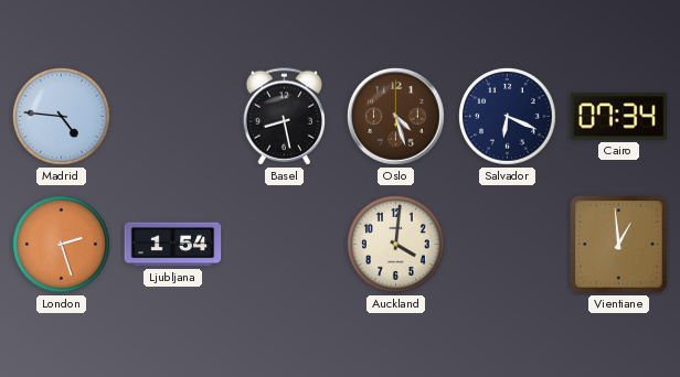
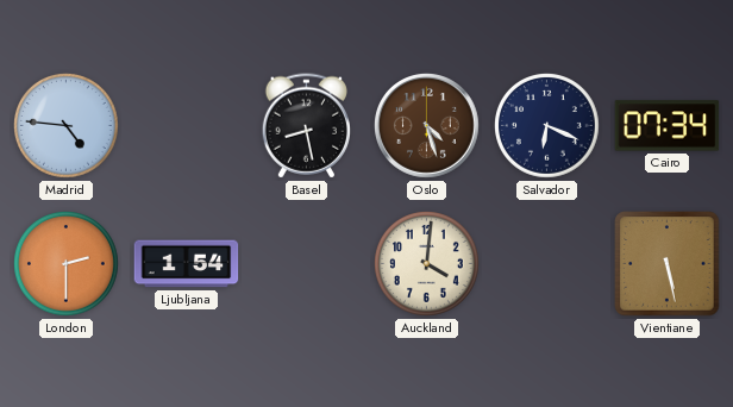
London: 2:27 -> 2:30 (67, 264)
Vientiane: 12:59 -> 5:28 (668, 264)
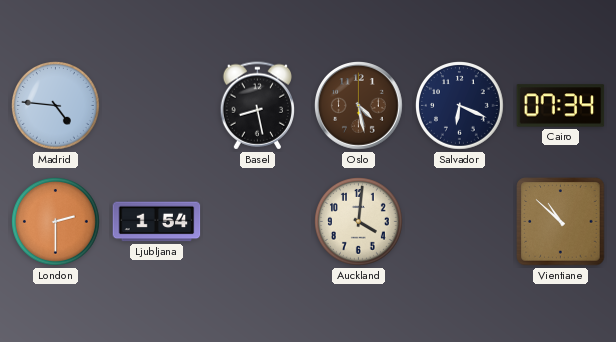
Oslo: 4:27 -> 4:28 (359, 106)
Vientiane: 5:28 -> 10:52 (561, 222)
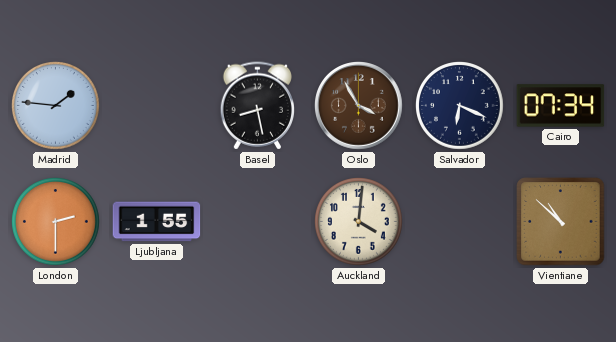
Madrid: 4:46 -> 1:46 (56, 106)
Oslo: 4:28 -> 3:55 (359, 106)
Ljubljana: 1:54 -> 1:55 (157, 222)
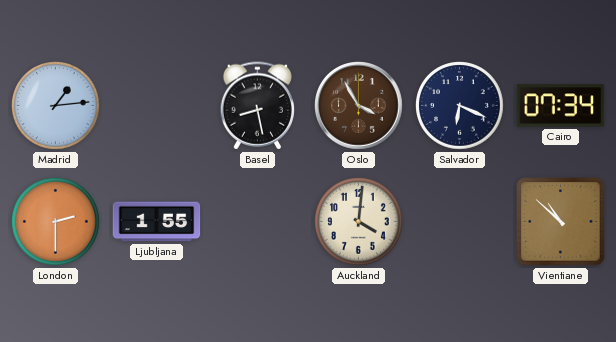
Madrid: 1:46 -> 1:14 (56, 106)
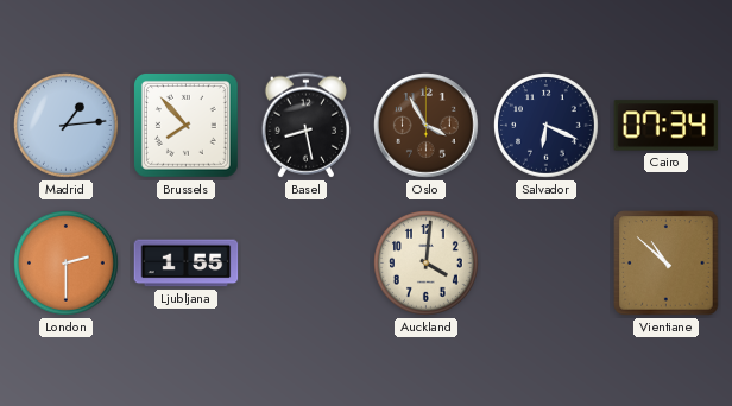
Brussels: none -> 7:53 (187, 126)
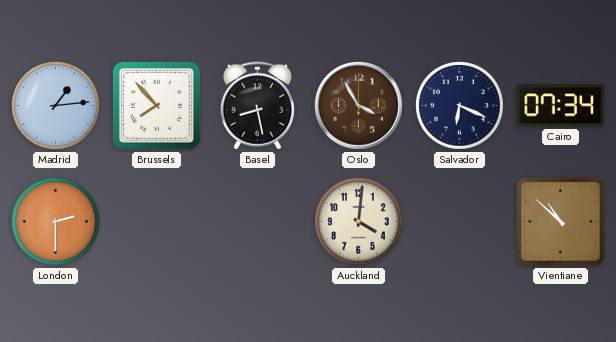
Ljubljana: 1:55 -> none (187, 264)
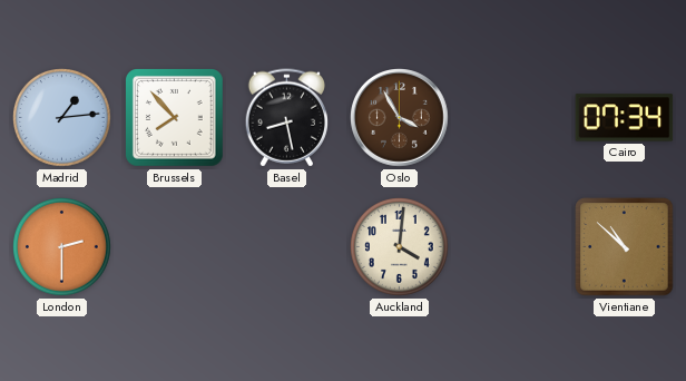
Salvador: 6:19 -> none (460, 106)
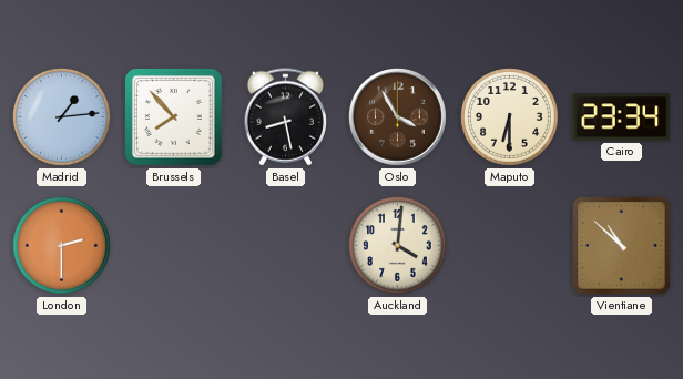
Maputo: none -> 6:30 (510, 117)
Cairo: 07:34 -> 23:34 (622, 117)
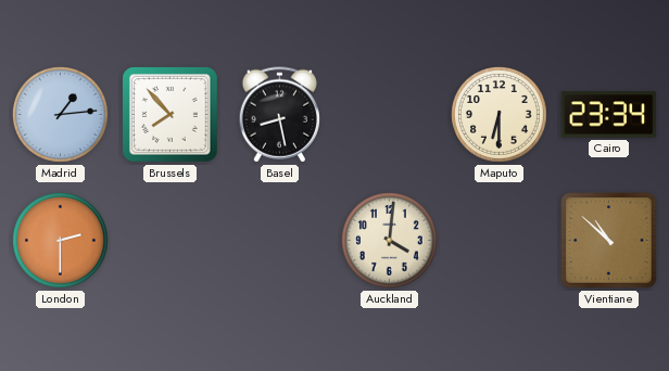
Oslo: 3:55 -> none (398, 117)
